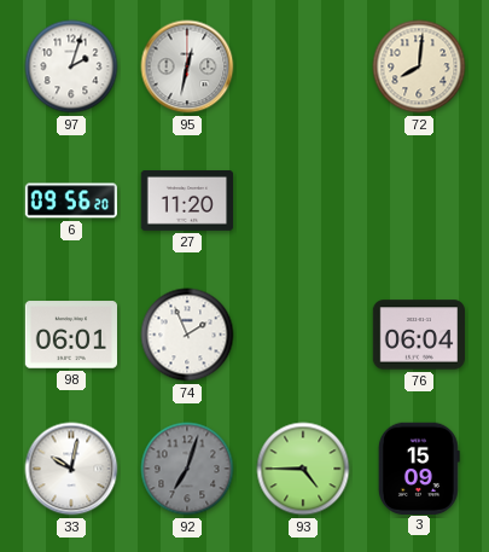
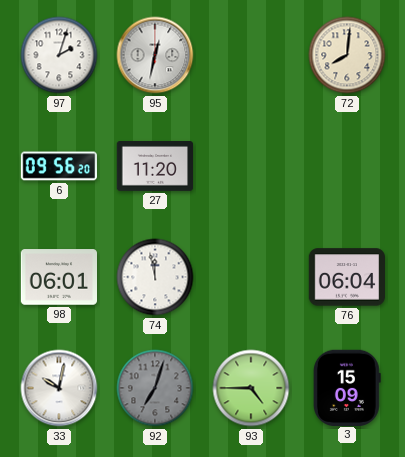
74: 1:56 -> 11:58 (155, 277)
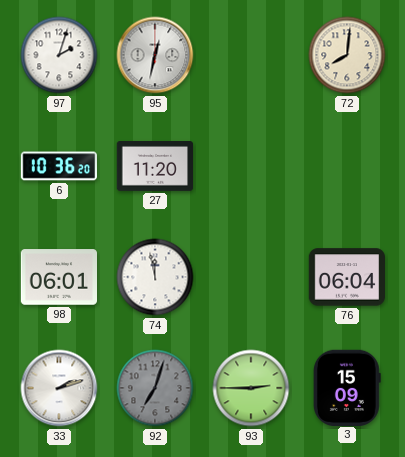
6: 09:56 -> 10:36 (58, 166)
33: 10:02 -> 2:12 (59, 388)
93: 4:45 -> 2:45 (251, 388)
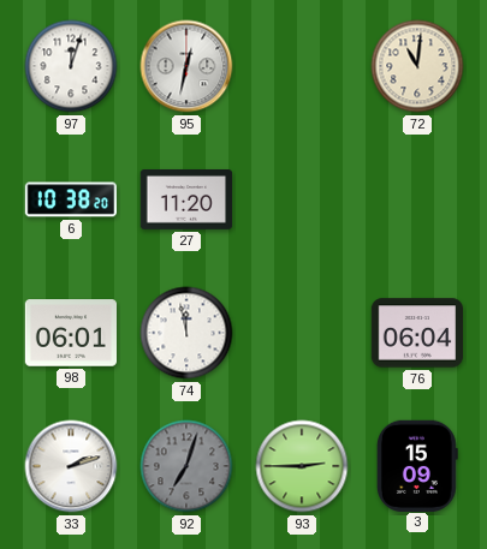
97: 2:03 -> 12:03 (71, 66)
72: 8:01 -> 11:01 (417, 66)
6: 10:36 -> 10:38 (70, 199)
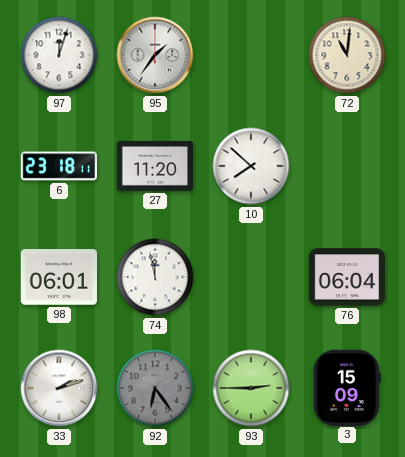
95: 12:32 -> 1:36 (155, 55)
6: 10:38 -> 23:18 (58, 166)
10: none -> 7:52 (251, 166)
92: 7:03 -> 6:24 (155, 388)
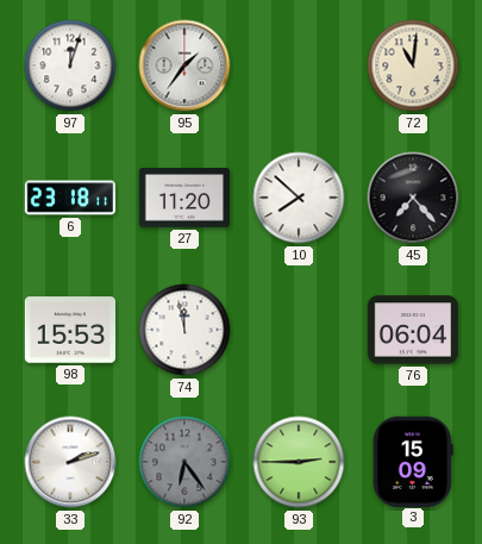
45: none -> 7:23 (413, 198)
98: 06:01 -> 15:53 (69, 330)
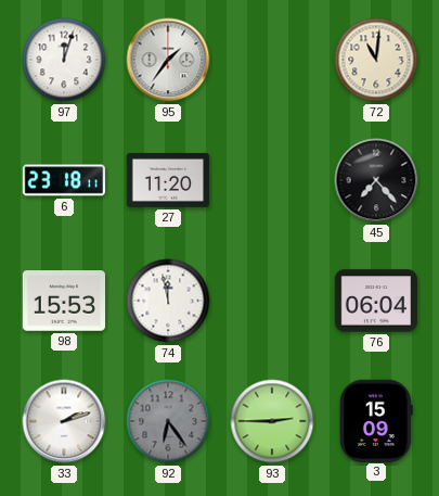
10: 7:52 -> none (299, 198)
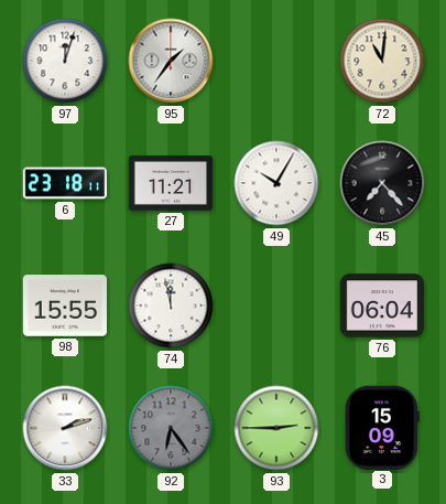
27: 11:20 -> 11:21 (171, 184)
49: none -> 10:05 (276, 183)
98: 15:53 -> 15:55 (64, 305)
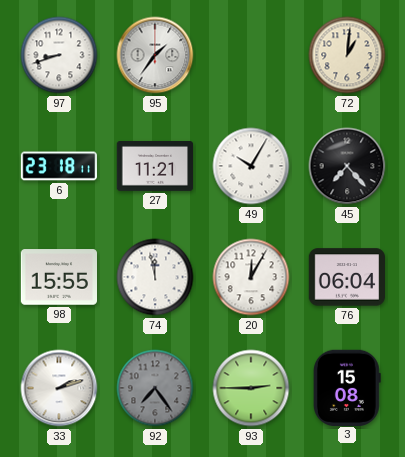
97: 12:03 -> 8:42 (59, 55)
72: 11:01 -> 1:01 (347, 55)
20: none -> 12:05 (251, 277)
92: 6:24 -> 7:24 (155, 388)
3: 15:09 -> 15:08 (347, 387)
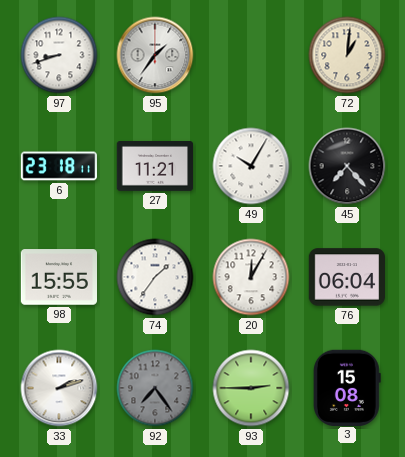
74: 11:58 -> 1:36 (155, 277)
